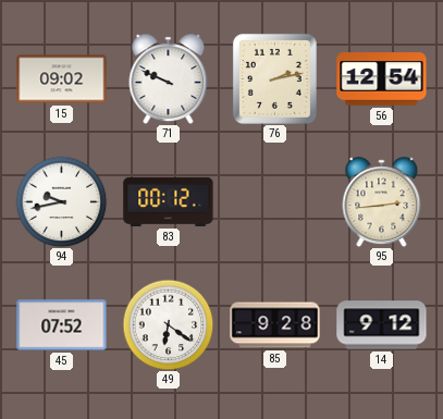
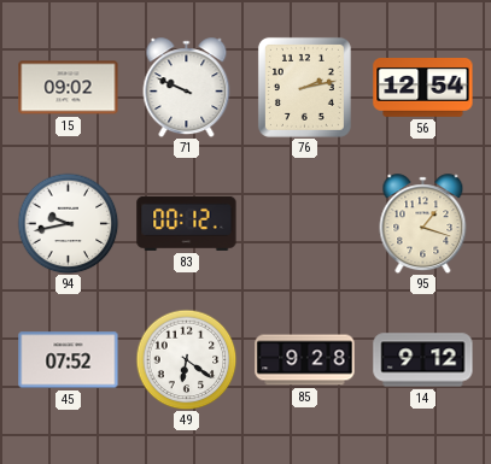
95: 2:44 -> 1:18 (423, 224)
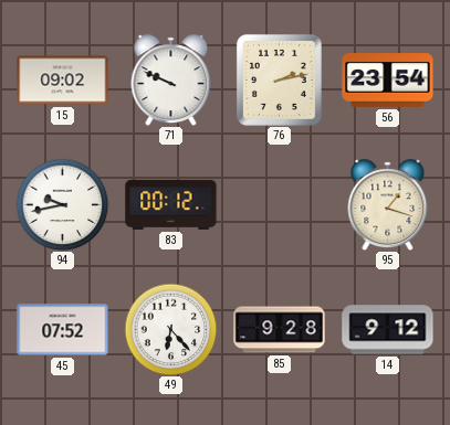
56: 12:54 -> 23:54 (388, 81)
49: 6:21 -> 6:23 (170, 329)
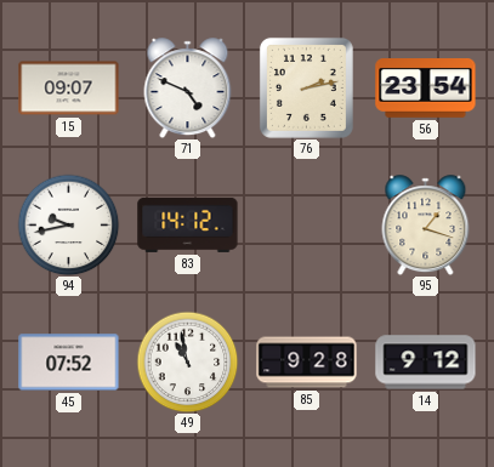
15: 09:02 -> 09:07 (69, 89)
71: 9:49 -> 4:49 (188, 89)
83: 00:12 -> 14:12 (188, 224)
49: 6:23 -> 10:58 (187, 361)
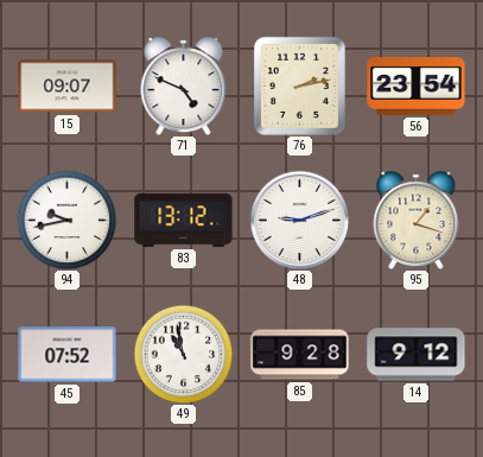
83: 14:12 -> 13:12 (184, 220)
48: none -> 9:12 (299, 220)
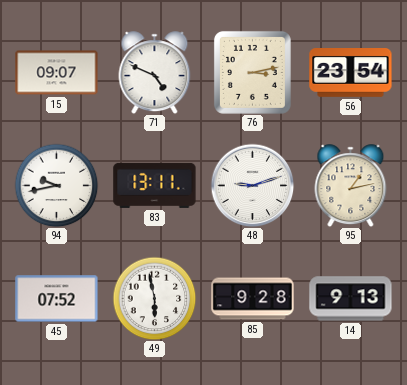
76: 2:13 -> 3:13 (252, 72)
83: 13:12 -> 13:11 (155, 185)
95: 1:18 -> 1:13 (351, 186)
49: 10:58 -> 5:58 (154, 298)
14: 9:12 -> 9:13 (351, 299)
